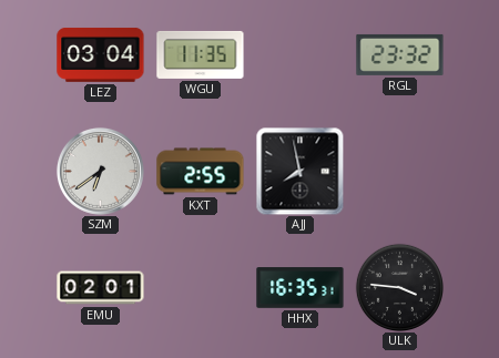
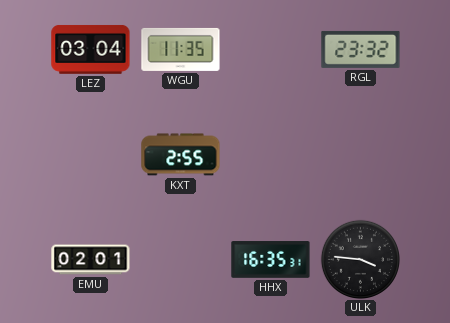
SZM: 6:39 -> none (100, 171)
AJJ: 7:58 -> none (299, 171)
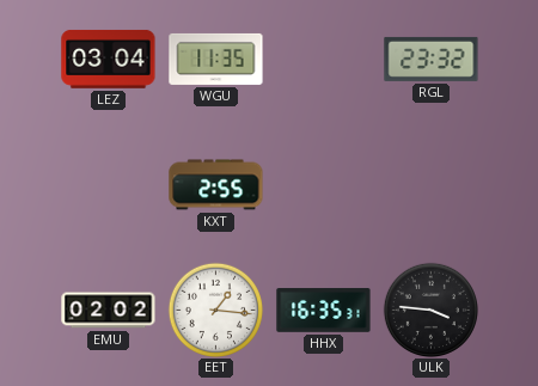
EMU: 02:01 -> 02:02 (109, 311)
EET: none -> 1:16 (215, 310)
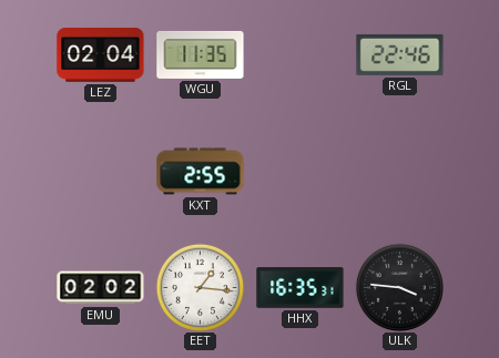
LEZ: 03:04 -> 02:04 (101, 54)
RGL: 23:32 -> 22:46 (400, 54)
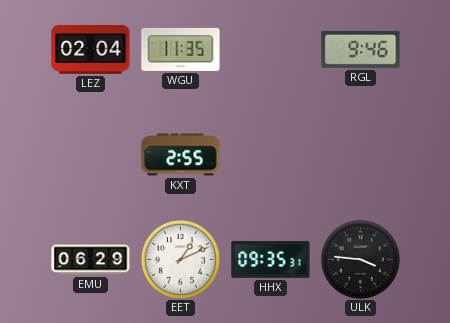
RGL: 22:46 -> 9:46 (361, 49)
EMU: 02:02 -> 06:29 (91, 260)
EET: 1:16 -> 1:11 (180, 259)
HHX: 16:35 -> 09:35 (271, 260)
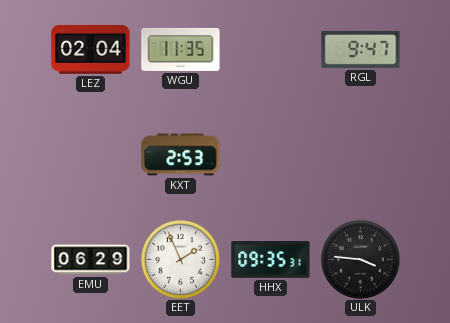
RGL: 9:46 -> 9:47 (361, 49)
KXT: 2:55 -> 2:53 (181, 155)
EET: 1:11 -> 1:56 (180, 259)
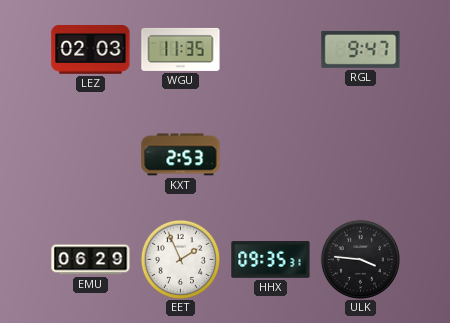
LEZ: 02:04 -> 02:03 (91, 49)
